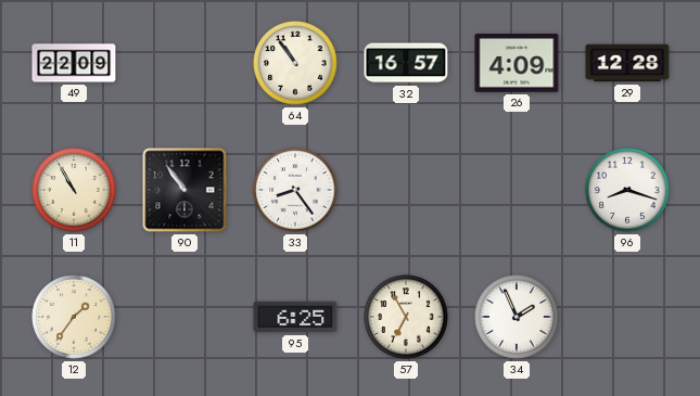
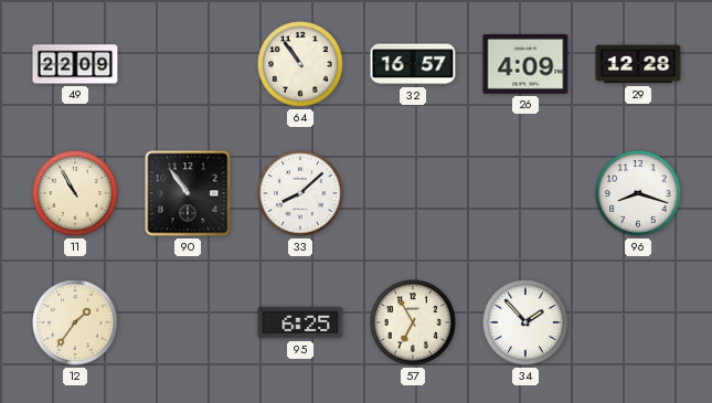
33: 8:24 -> 8:08 (300, 193)
34: 1:56 -> 1:53 (525, 322)
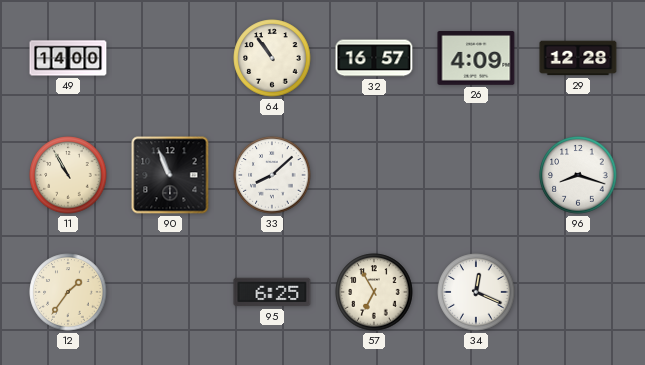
49: 22:09 -> 14:00 (68, 58)
90: 10:54 -> 10:56 (170, 175)
34: 1:53 -> 12:19 (476, 292)
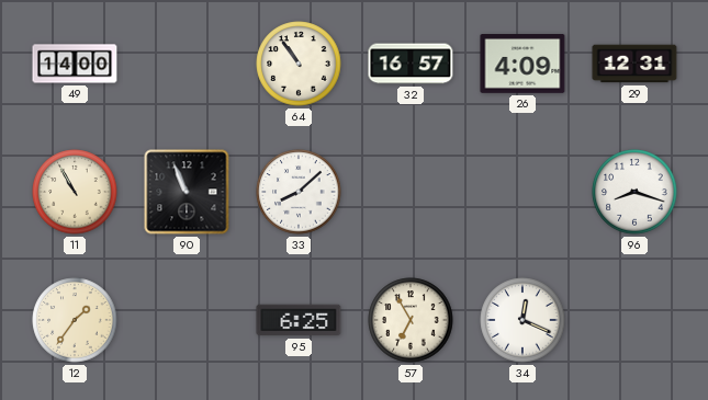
29: 12:28 -> 12:31 (634, 64)
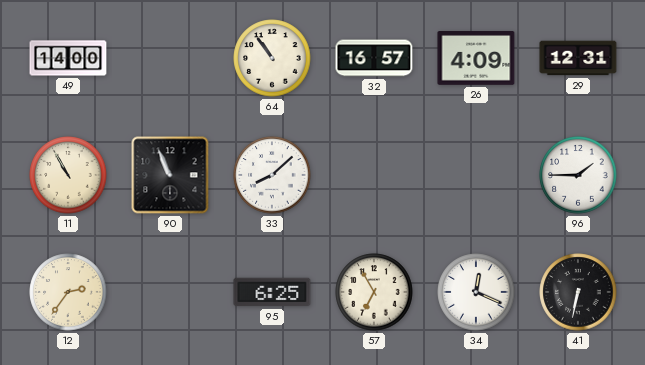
96: 8:18 -> 1:45 (578, 175)
12: 1:36 -> 2:36 (68, 292)
41: none -> 6:32 (578, 292)
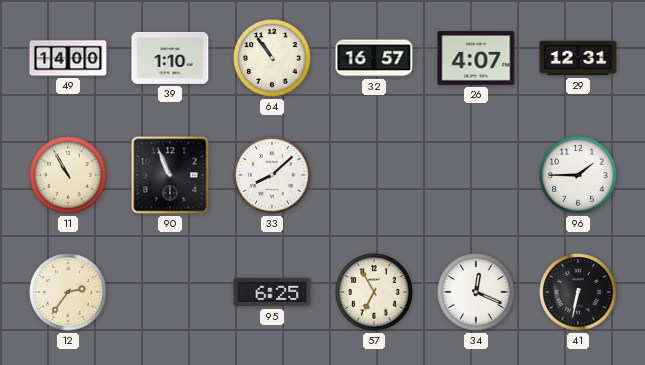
39: none -> 1:10 (170, 58)
26: 4:09 -> 4:07 (476, 59)
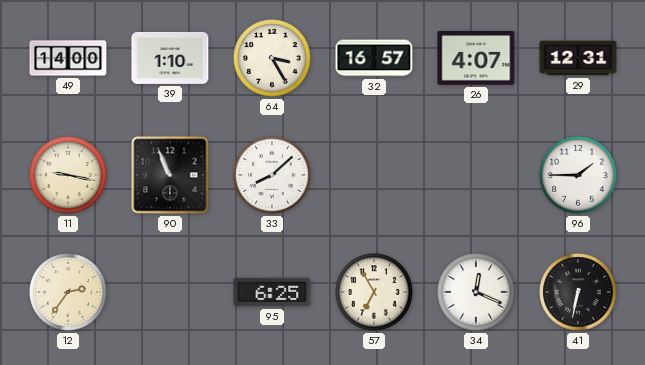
64: 10:54 -> 3:25 (272, 58)
11: 10:55 -> 9:17 (68, 175)
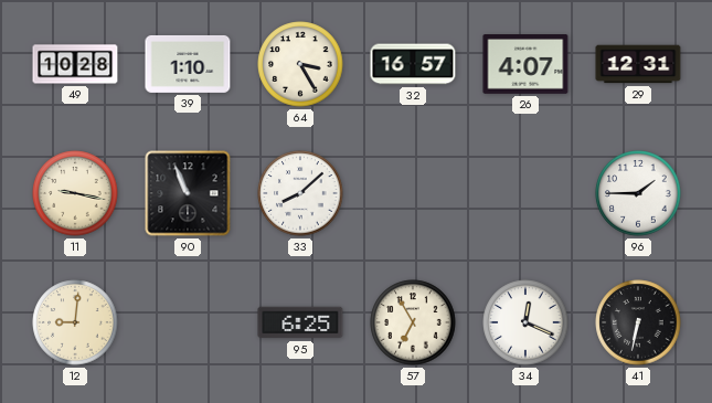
49: 14:00 -> 10:28 (75, 64)
12: 2:36 -> 9:01 (75, 322)
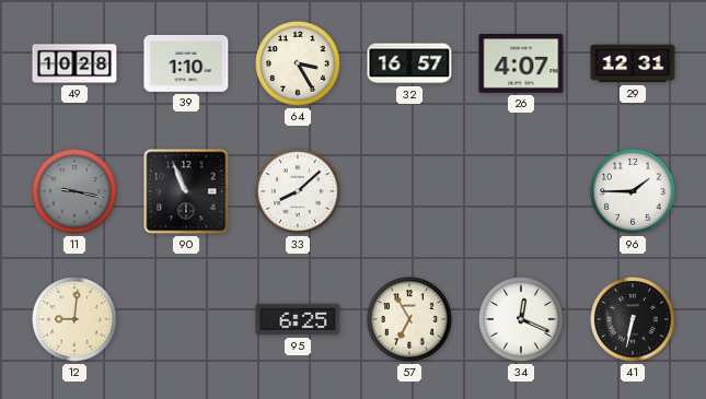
11 dial: cream -> grey (74, 191)
